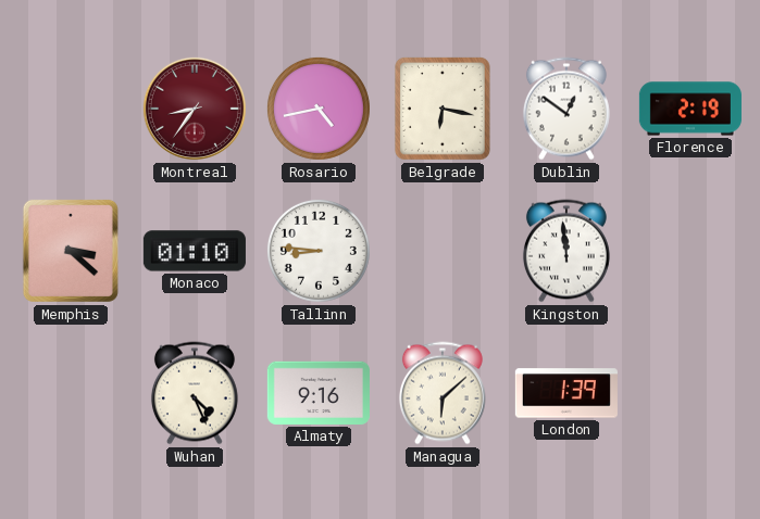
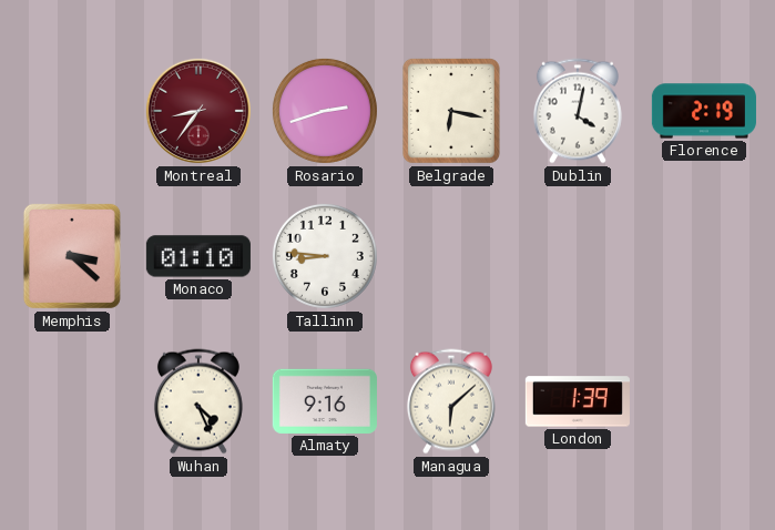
Rosario: 4:43 -> 2:42 (325, 111)
Dublin: 12:51 -> 4:02 (578, 111)
Kingston: 11:59 -> none (566, 251)
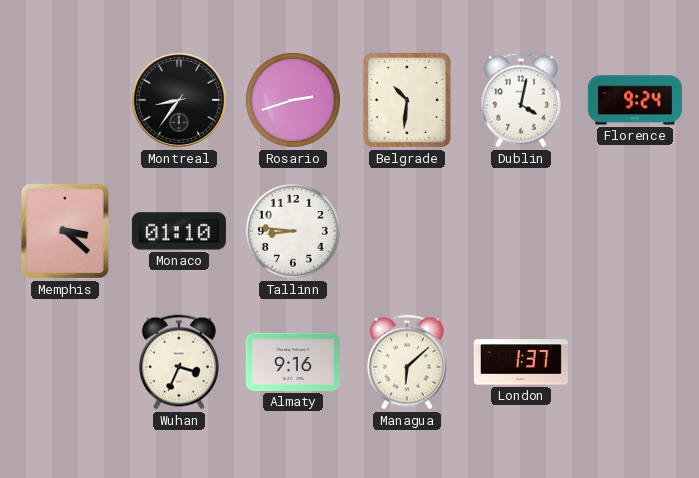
Montreal dial: burgundy -> black (179, 100)
Belgrade: 6:17 -> 10:31 (407, 100)
Florence: 2:19 -> 9:24 (635, 100)
Wuhan: 4:26 -> 3:34 (179, 362)
London: 1:39 -> 1:37 (521, 362)
